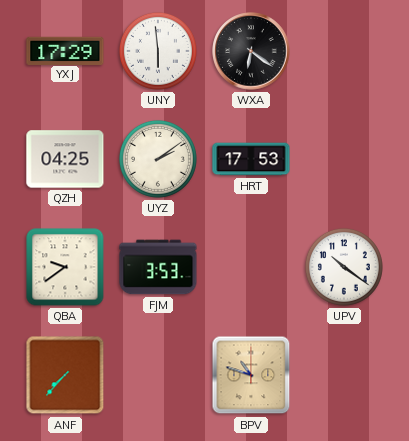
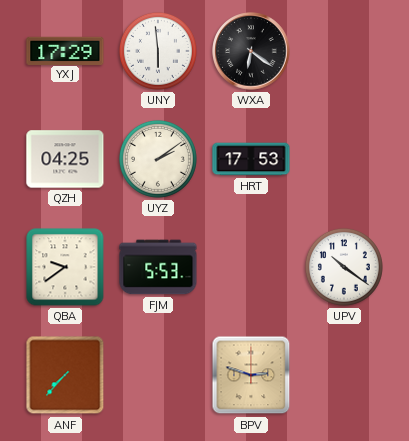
FJM: 3:53 -> 5:53 (158, 267)
BPV: 10:48 -> 2:48 (251, 375)
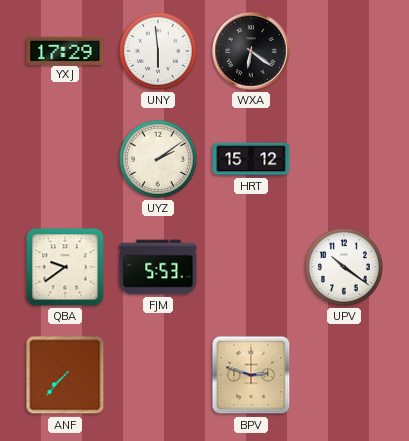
QZH: 04:25 -> none (65, 159)
HRT: 17:53 -> 15:12 (251, 159)
